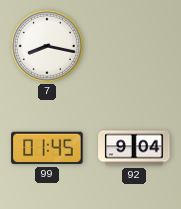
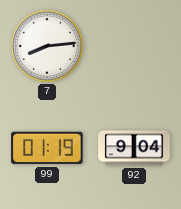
7: 8:17 -> 8:14 (47, 46)
99: 01:45 -> 01:19 (47, 148)
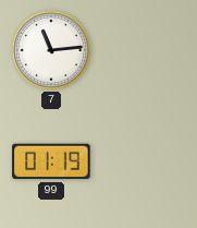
7: 8:14 -> 11:14 (51, 50)
92: 9:04 -> none (134, 148)
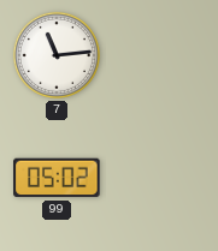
99: 01:19 -> 05:02 (57, 178)
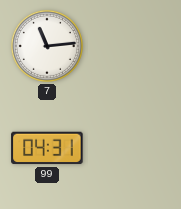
99: 05:02 -> 04:31 (47, 148)
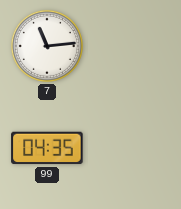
99: 04:31 -> 04:35 (47, 148)
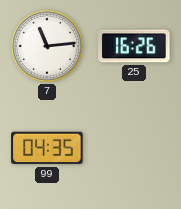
25: none -> 16:26 (134, 46)
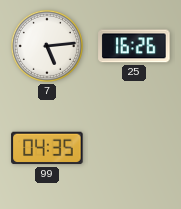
7: 11:14 -> 5:14 (47, 46)
